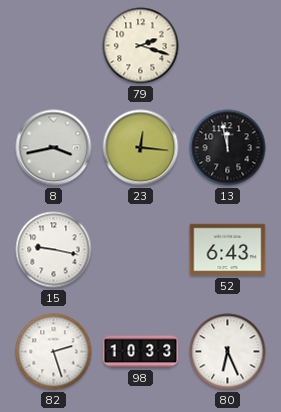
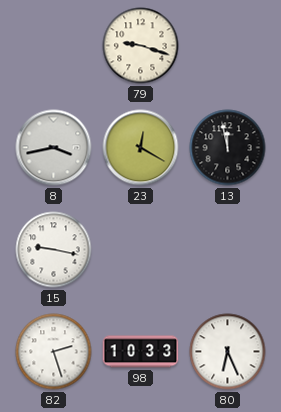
79: 2:18 -> 9:18 (141, 46)
23: 12:16 -> 12:20 (141, 148)
52: 6:43 -> none (228, 250)
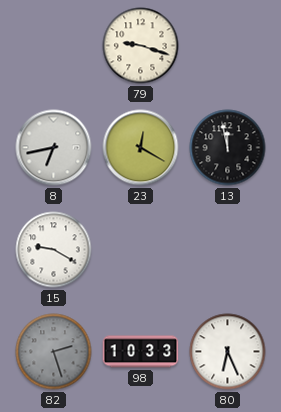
8: 3:43 -> 6:43 (54, 148)
15: 9:17 -> 9:20 (54, 250)
82 dial: white -> grey (54, 352)
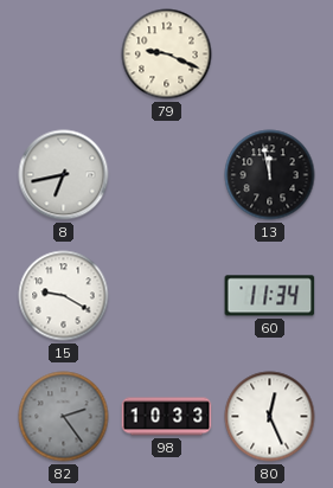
79: 9:18 -> 9:19 (167, 54)
23: 12:20 -> none (141, 148)
60: none -> 11:34 (270, 296)
82: 2:27 -> 2:24 (64, 417)
80: 6:26 -> 12:26 (270, 417)
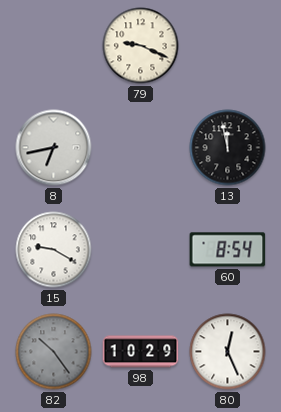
60: 11:34 -> 8:54 (228, 250)
82: 2:24 -> 10:24 (54, 352)
98: 10:33 -> 10:29 (141, 352)
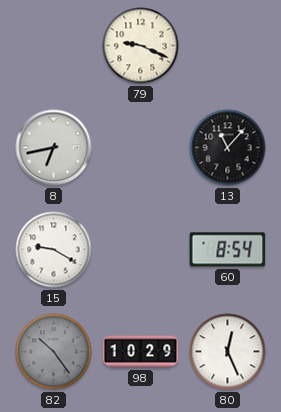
13: 11:58 -> 11:07 (228, 148)
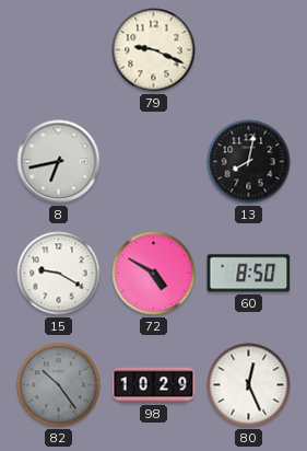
13: 11:07 -> 8:02 (249, 162)
72: none -> 4:50 (154, 274)
60: 8:54 -> 8:50 (249, 274)
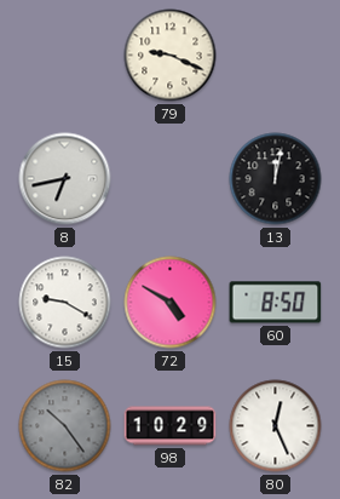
13: 8:02 -> 12:02 (276, 179)
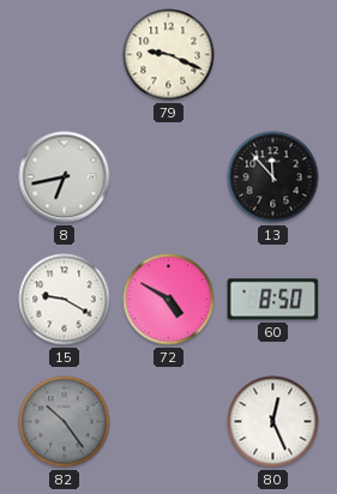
13: 12:02 -> 11:53 (273, 177)
98: 10:29 -> none (171, 426)
